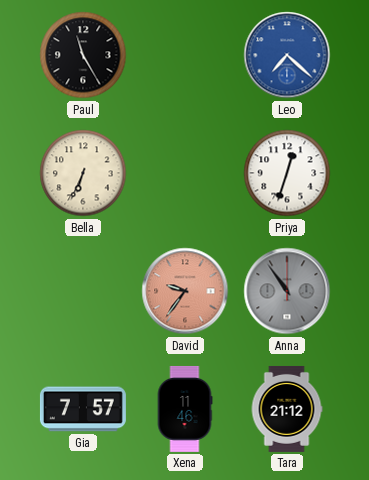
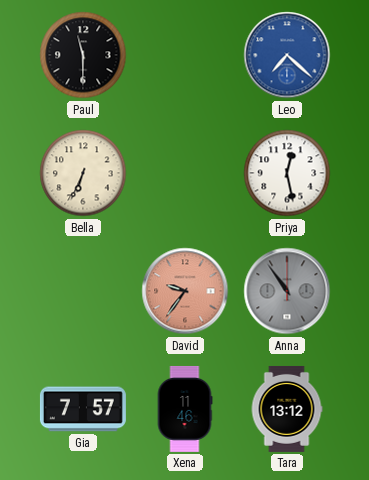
Paul: 11:25 -> 11:30 (83, 55)
Priya: 12:33 -> 12:28 (287, 173)
Tara: 21:12 -> 13:12 (287, 409)
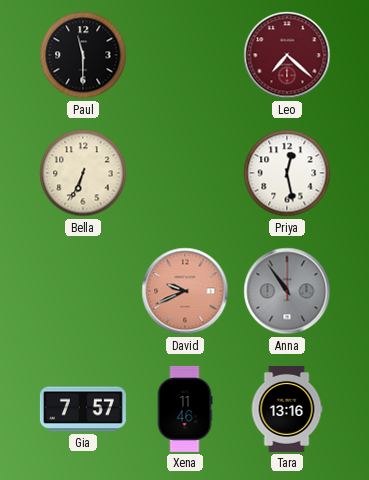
Leo dial: blue -> burgundy (287, 55)
David: 9:36 -> 9:41 (185, 291)
Tara: 13:12 -> 13:16 (287, 409)
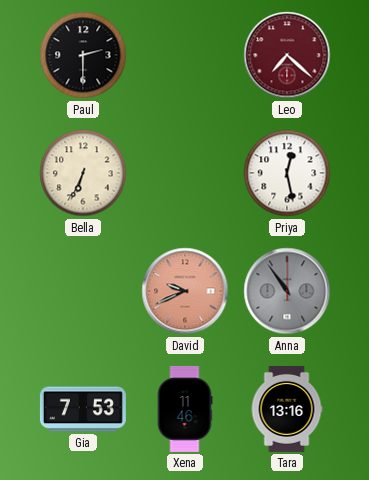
Paul: 11:30 -> 2:30 (83, 55)
Gia: 7:57 -> 7:53 (83, 409)
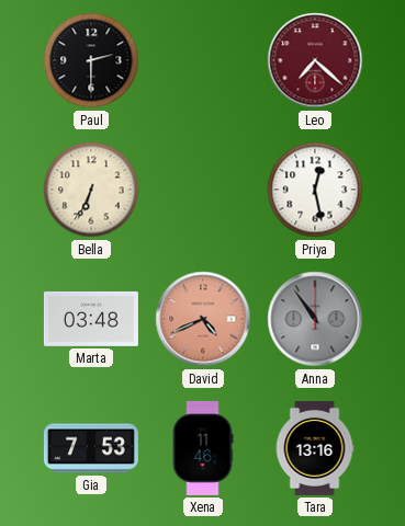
Marta: none -> 03:48 (91, 319)
David: 9:41 -> 4:41 (203, 319)
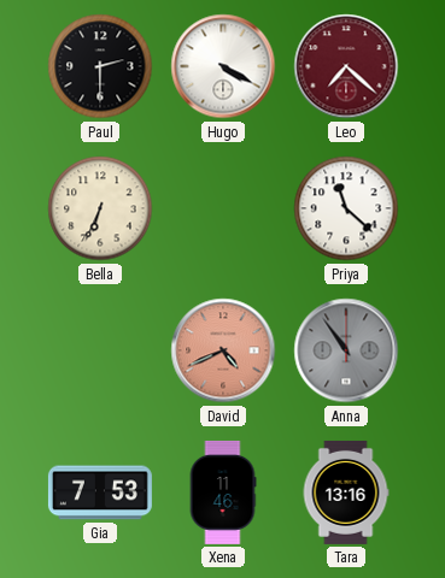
Hugo: none -> 4:20 (223, 66)
Priya: 12:28 -> 11:22 (346, 208)
Marta: 03:48 -> none (91, 319)
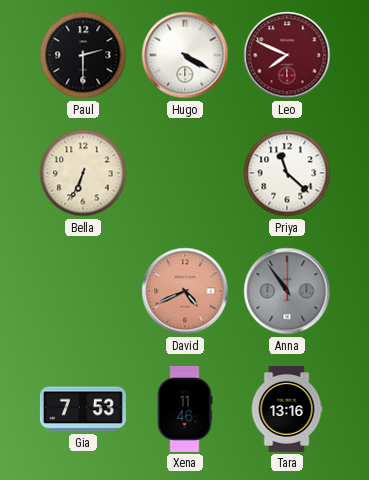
Leo: 7:22 -> 7:49 (287, 55)
